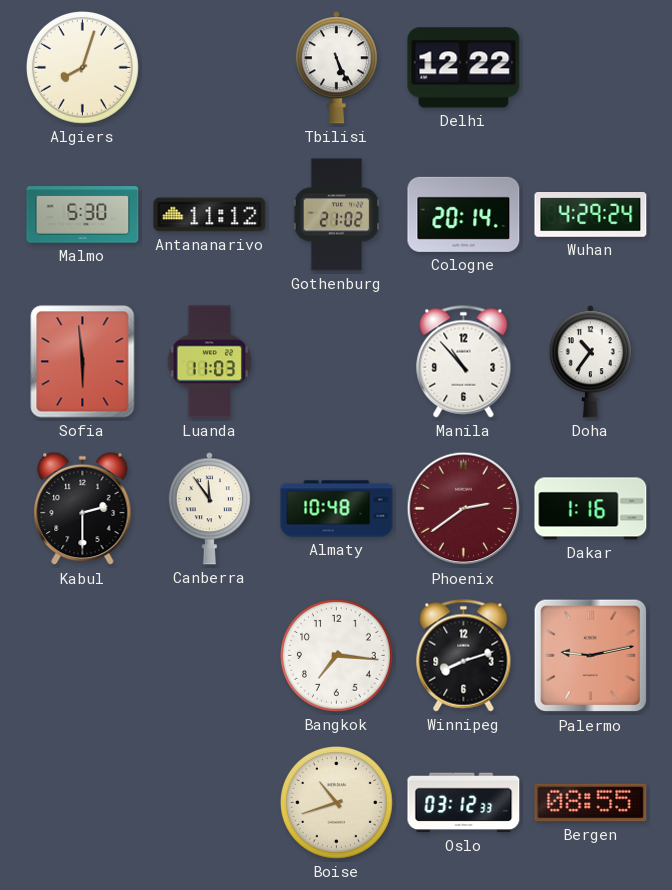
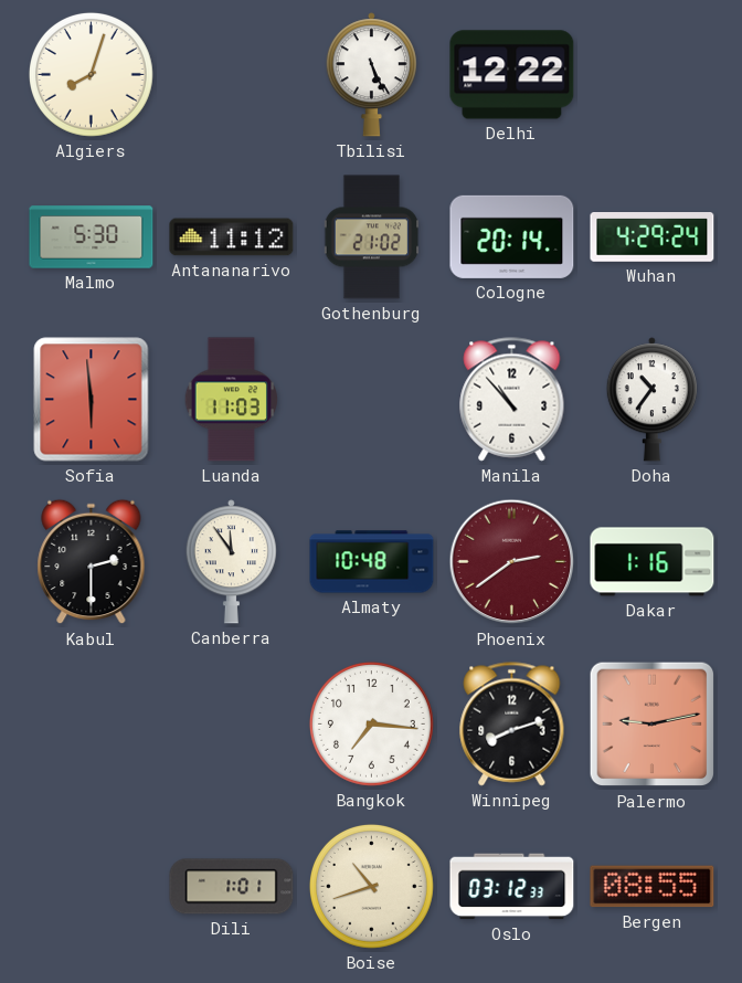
Dili: none -> 1:01 (232, 887)
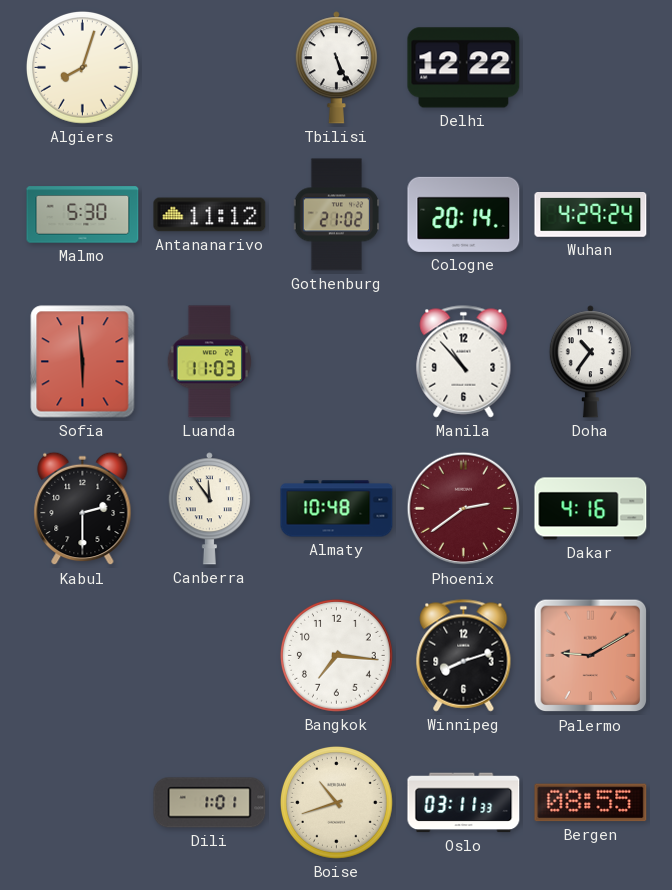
Dakar: 1:16 -> 4:16 (591, 509)
Palermo: 9:13 -> 9:10 (591, 656)
Oslo: 03:12 -> 03:11 (464, 803)
